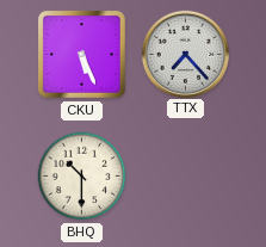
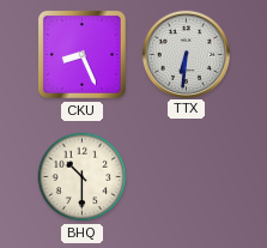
CKU: 5:26 -> 8:26 (81, 54)
TTX: 7:23 -> 6:31 (186, 54)
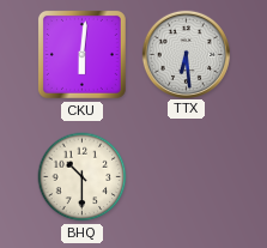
CKU: 8:26 -> 6:01 (81, 54)
TTX: 6:31 -> 6:29 (186, 54)
